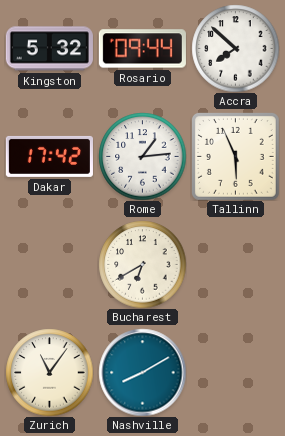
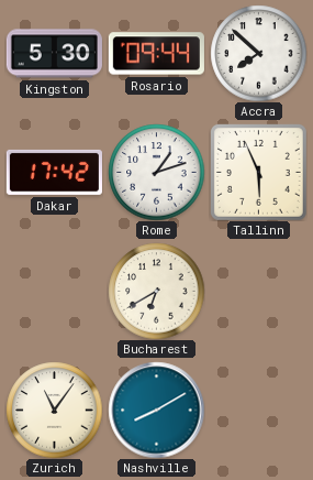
Kingston: 5:32 -> 5:30 (54, 54)
Rome: 1:14 -> 1:12 (156, 172)
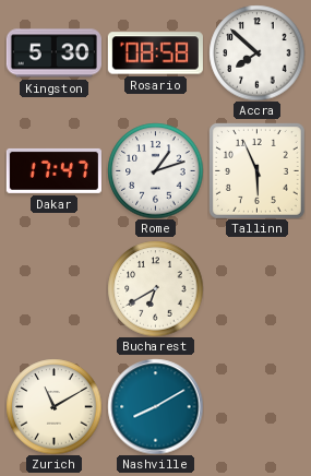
Rosario: 09:44 -> 08:58 (155, 53)
Dakar: 17:42 -> 17:47 (53, 170)
Zurich: 11:06 -> 11:10 (53, 406)
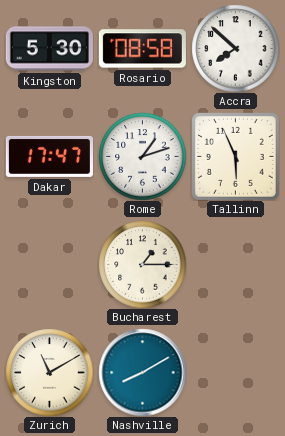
Bucharest: 6:40 -> 1:15 (142, 264)
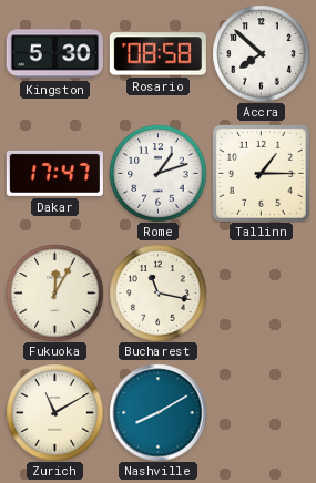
Tallinn: 5:56 -> 1:15 (261, 173)
Fukuoka: none -> 12:05 (54, 292)
Bucharest: 1:15 -> 11:17 (157, 292)
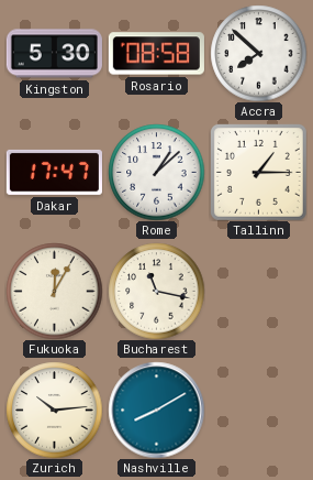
Rome: 1:12 -> 1:08 (156, 172)
Zurich: 11:10 -> 10:14 (54, 410)
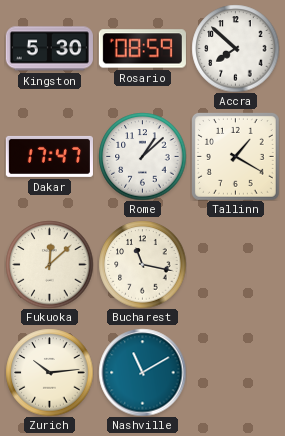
Rosario: 08:58 -> 08:59 (142, 49)
Tallinn: 1:15 -> 1:20 (235, 156)
Fukuoka: 12:05 -> 12:08 (49, 264)
Nashville: 8:10 -> 11:10 (142, 372)
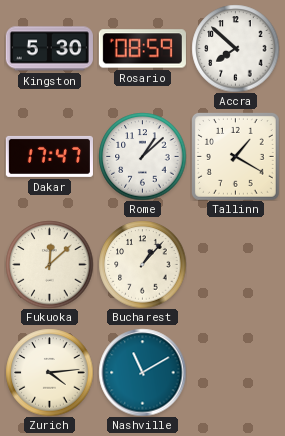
Bucharest: 11:17 -> 1:07 (142, 264)
Zurich: 10:14 -> 4:14 (49, 372)
